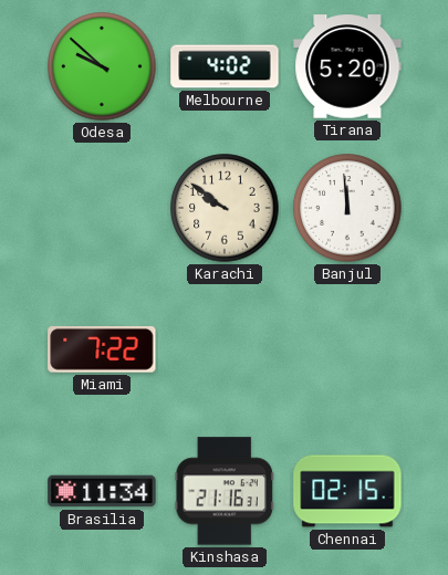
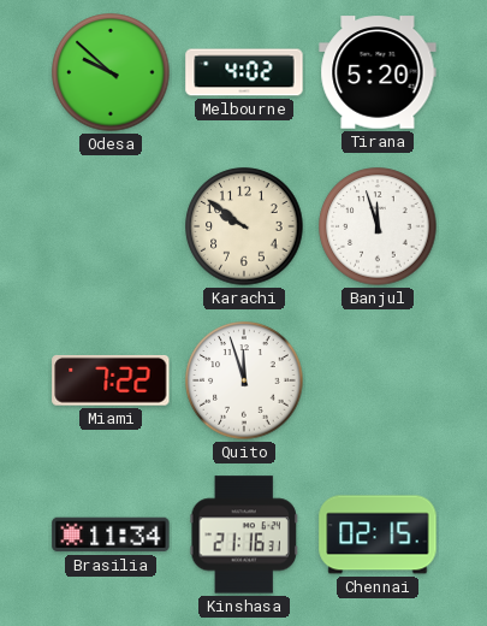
Banjul: 11:59 -> 11:57 (378, 226)
Quito: none -> 11:57 (244, 380)
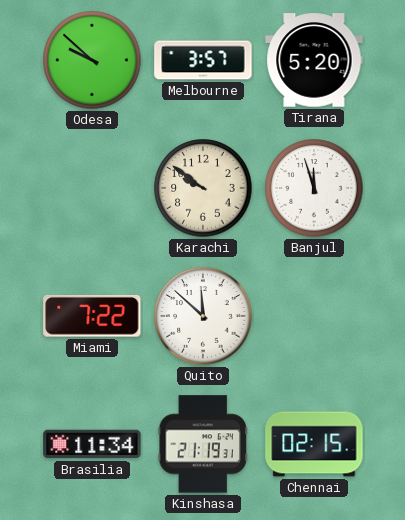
Melbourne: 4:02 -> 3:57 (203, 60)
Quito: 11:57 -> 11:52 (203, 316)
Kinshasa: 21:16 -> 21:19 (203, 444)
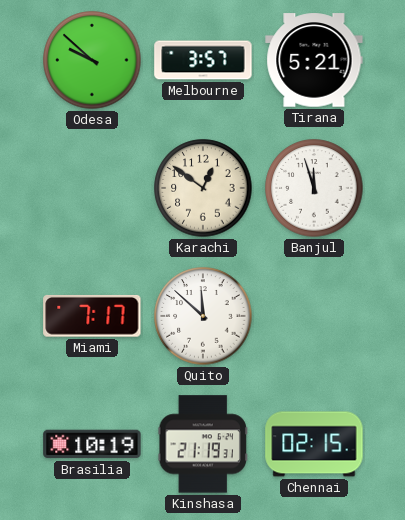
Tirana: 5:20 -> 5:21 (314, 60)
Karachi: 9:51 -> 12:51 (203, 188)
Miami: 7:22 -> 7:17 (92, 316)
Brasilia: 11:34 -> 10:19 (92, 444)
